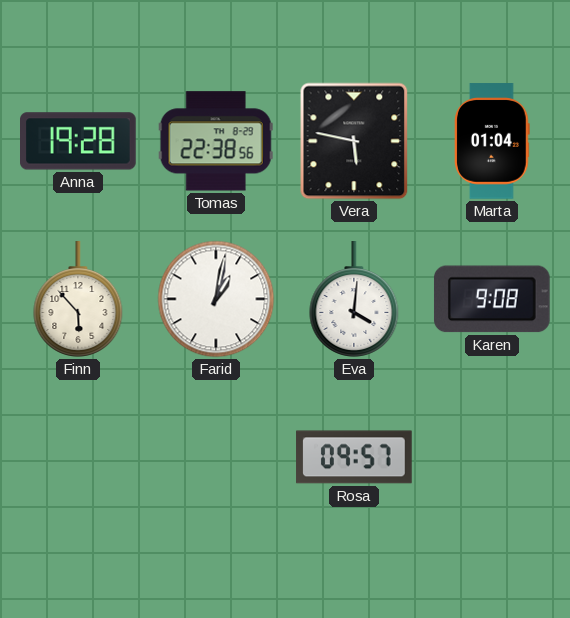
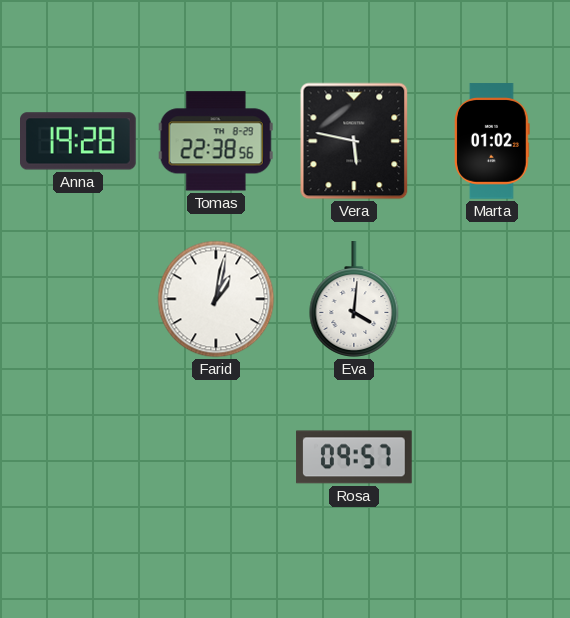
Marta: 01:04 -> 01:02 (493, 141)
Finn: 5:53 -> none (78, 299)
Karen: 9:08 -> none (492, 299)
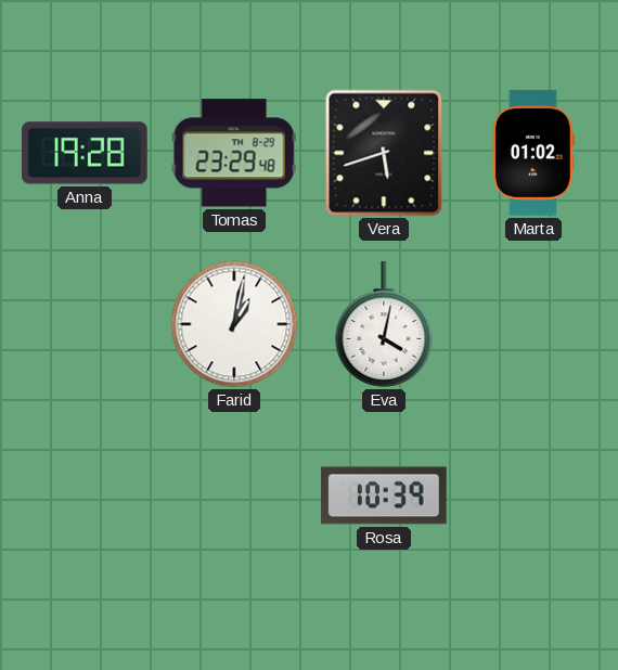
Tomas: 22:38 -> 23:29 (234, 153)
Vera: 5:47 -> 5:42 (384, 153)
Eva: 4:01 -> 4:02 (384, 324)
Rosa: 09:57 -> 10:39 (384, 495)
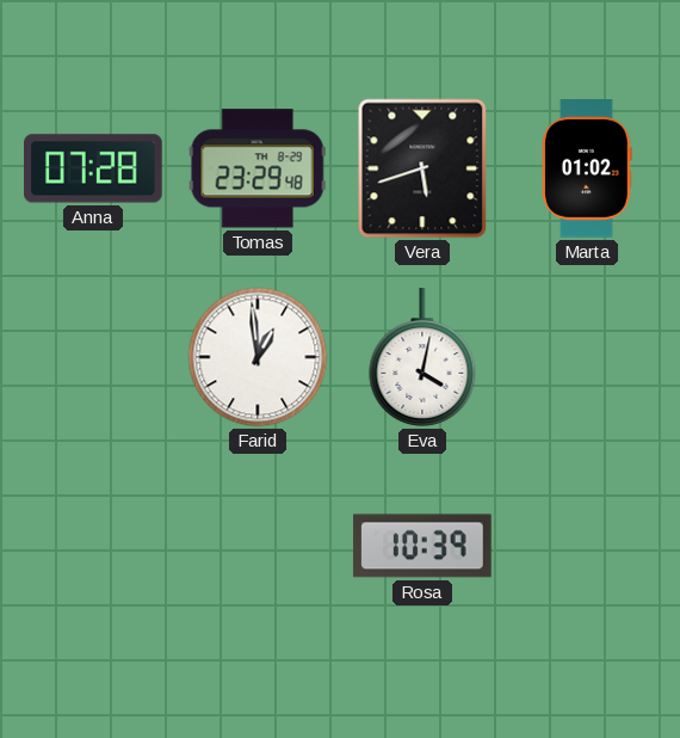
Anna: 19:28 -> 07:28 (94, 168)
Farid: 1:02 -> 12:59 (258, 357)
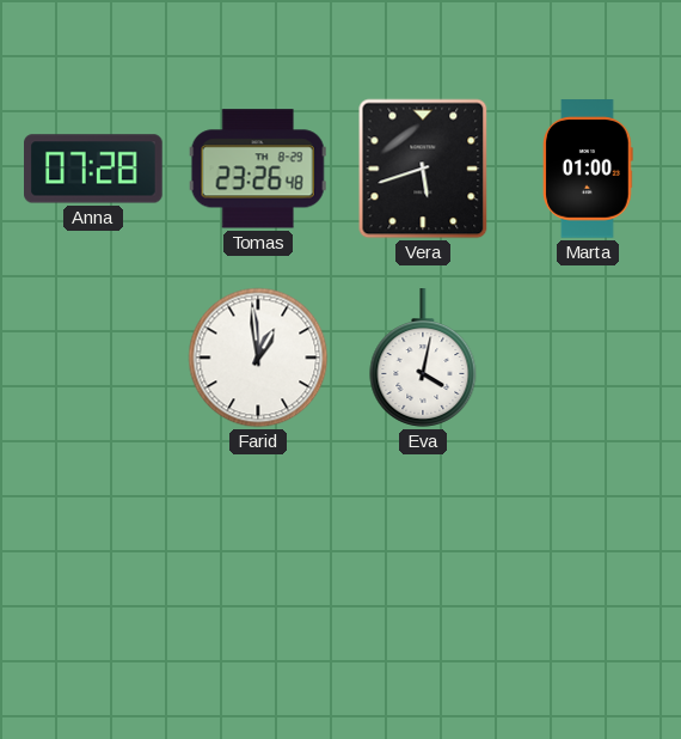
Tomas: 23:29 -> 23:26 (258, 169)
Marta: 01:02 -> 01:00 (589, 169)
Rosa: 10:39 -> none (422, 546)
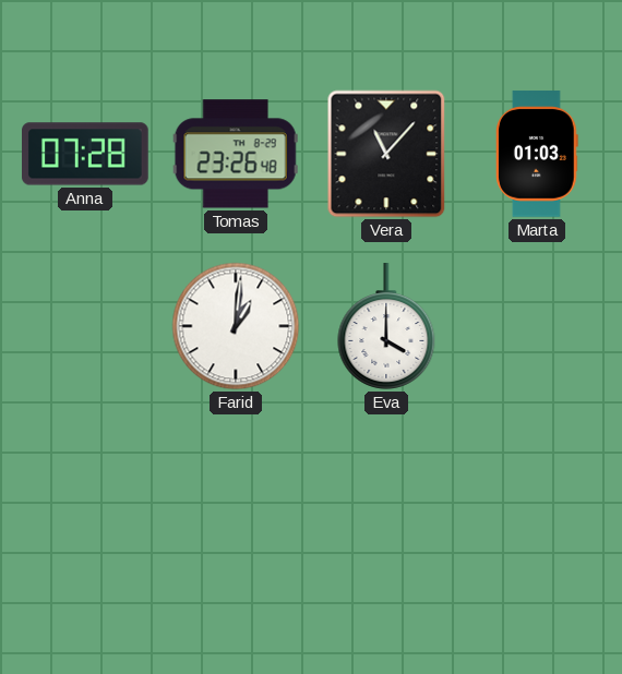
Vera: 5:42 -> 11:07 (386, 154)
Marta: 01:00 -> 01:03 (538, 154)
Farid: 12:59 -> 1:01 (236, 326)
Eva: 4:02 -> 4:00 (386, 326)
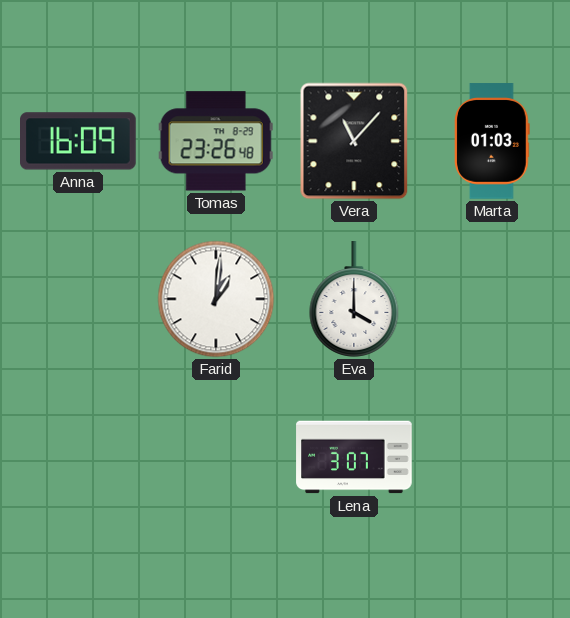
Anna: 07:28 -> 16:09 (79, 141)
Lena: none -> 3:07 (354, 457)
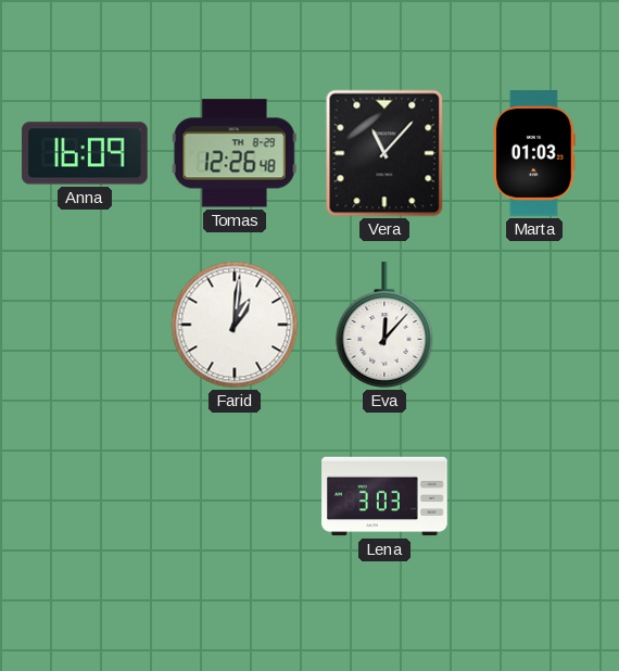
Tomas: 23:26 -> 12:26 (235, 153)
Eva: 4:00 -> 12:07 (384, 325)
Lena: 3:07 -> 3:03 (384, 496)
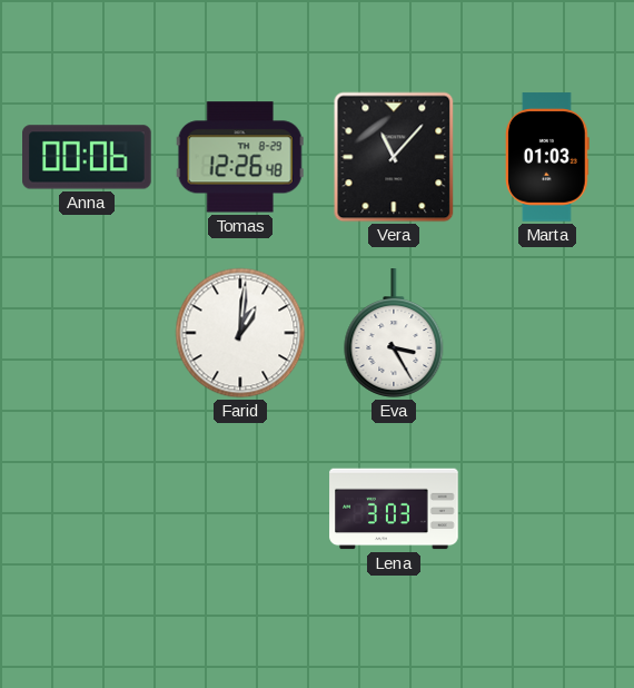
Anna: 16:09 -> 00:06 (88, 157)
Eva: 12:07 -> 3:25 (394, 333)
